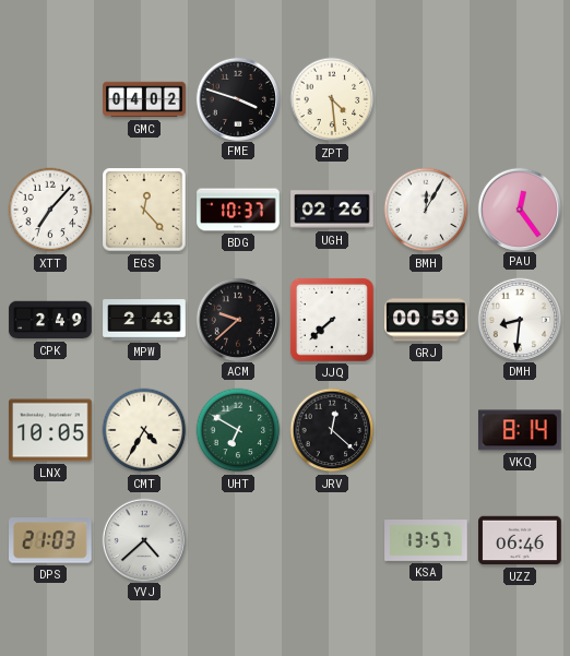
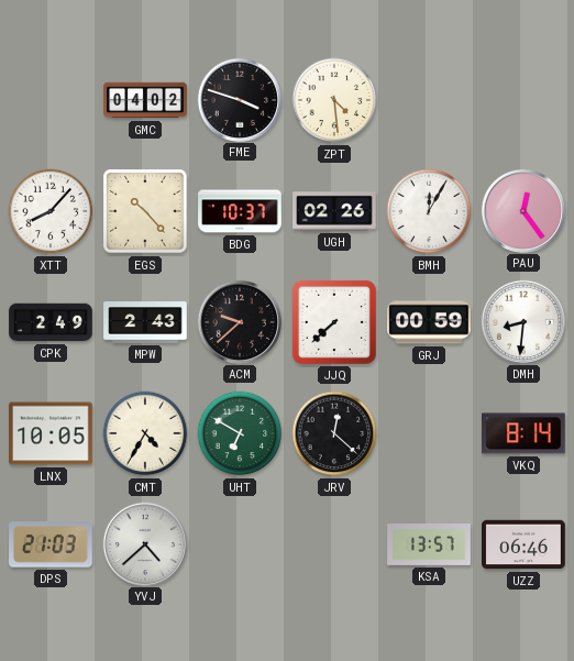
XTT: 7:07 -> 8:07 (51, 211)
EGS: 12:23 -> 10:23 (145, 211)
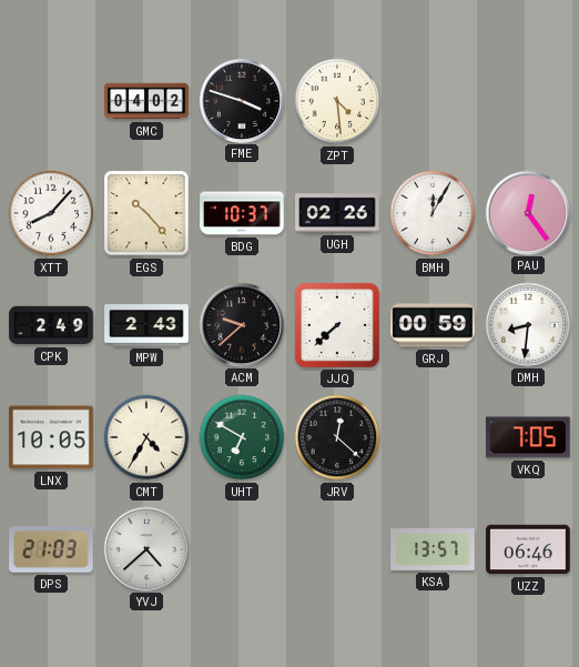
VKQ: 8:14 -> 7:05 (529, 437)
